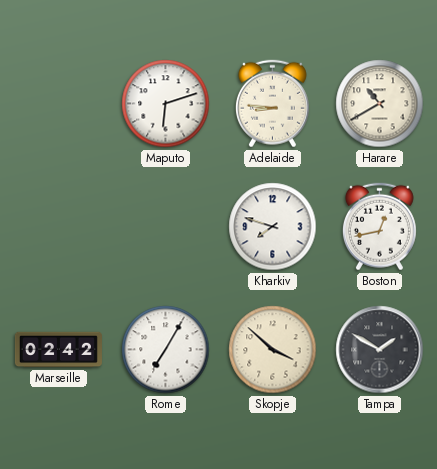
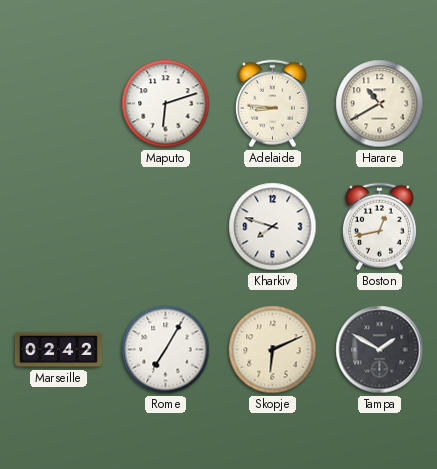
Skopje: 3:52 -> 6:11 (273, 350)
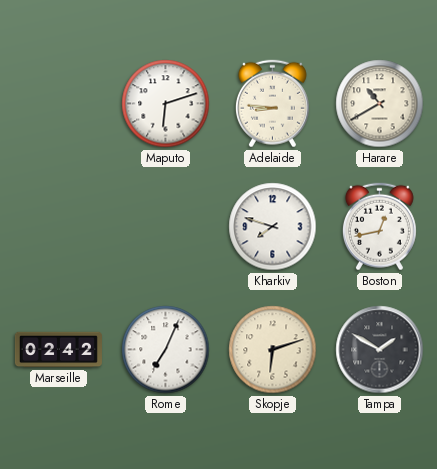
Rome: 7:05 -> 7:04 (166, 350)
Skopje: 6:11 -> 6:12 (273, 350)
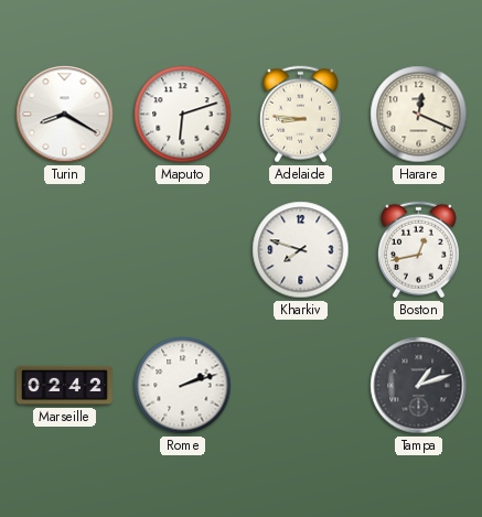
Turin: none -> 8:20 (65, 115)
Harare: 10:40 -> 12:19 (419, 115)
Rome: 7:04 -> 2:12 (183, 386)
Skopje: 6:12 -> none (273, 350)
Tampa: 1:50 -> 1:12 (419, 386)
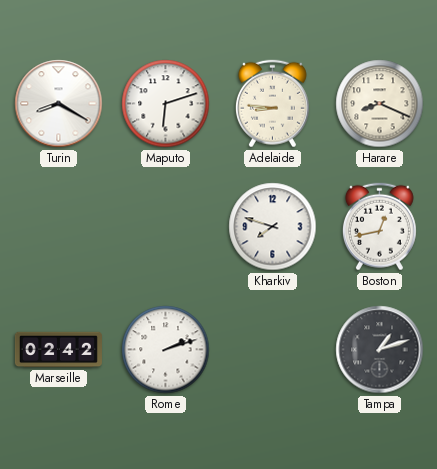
Harare: 12:19 -> 8:19 (380, 104)
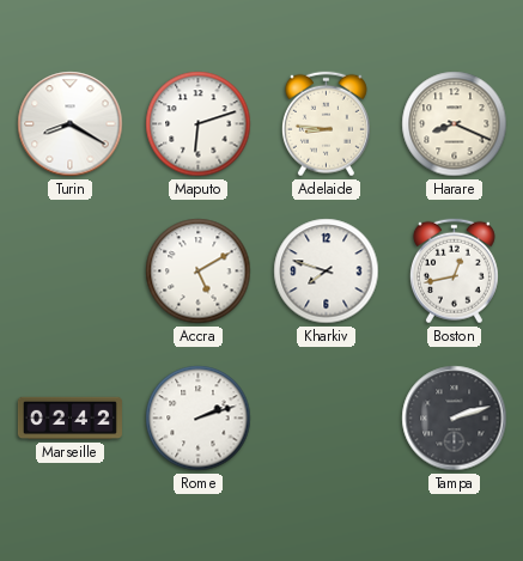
Accra: none -> 5:10 (199, 272)
Tampa: 1:12 -> 2:12 (455, 419)
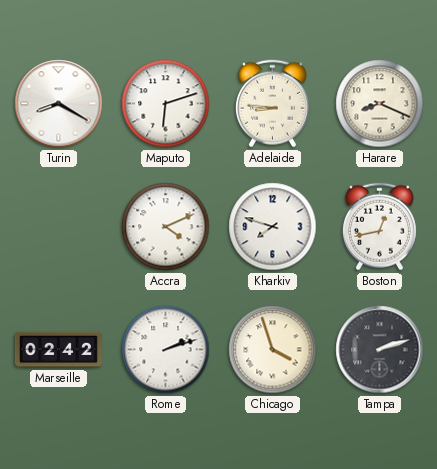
Accra: 5:10 -> 4:11 (166, 227)
Chicago: none -> 3:57 (273, 350)
